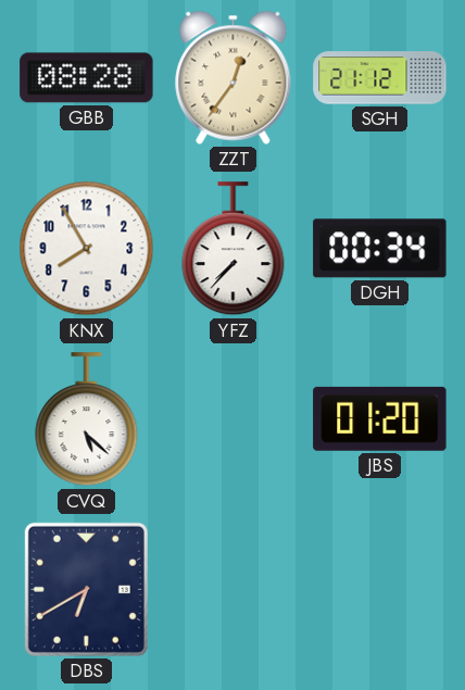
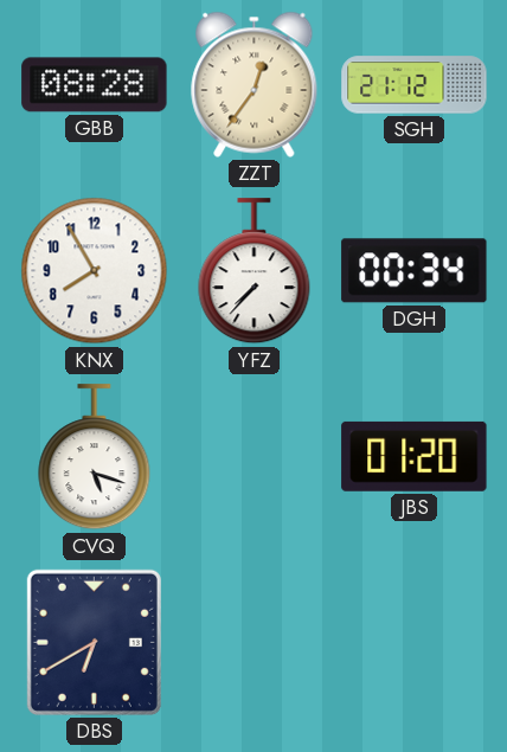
CVQ: 5:22 -> 5:18 (95, 457)
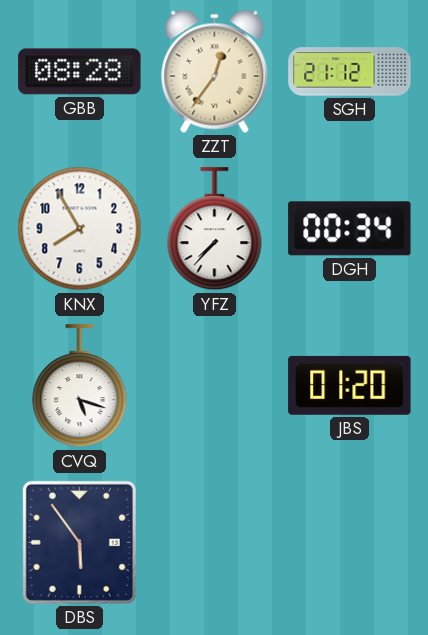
DBS: 6:40 -> 5:54 (79, 542)
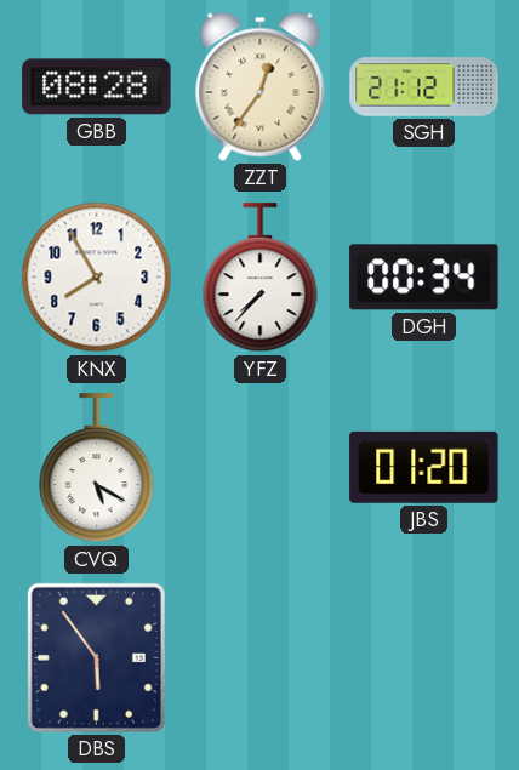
CVQ: 5:18 -> 5:20 (97, 468)
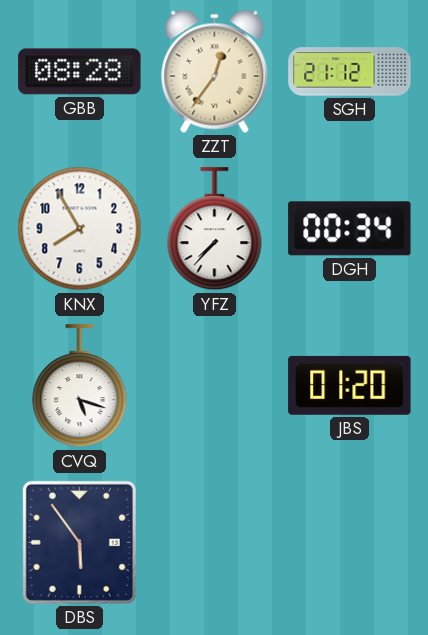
CVQ: 5:20 -> 5:18 (80, 386)
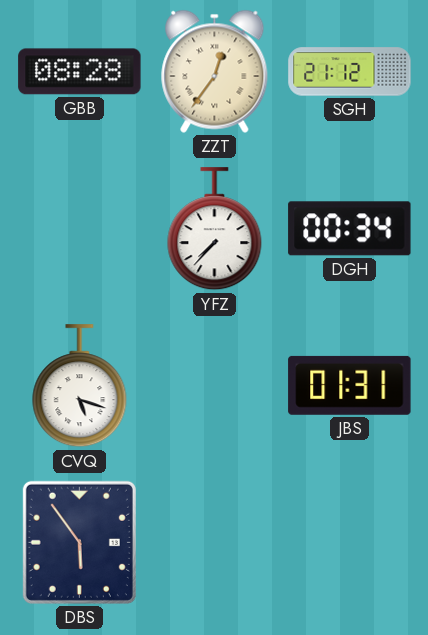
KNX: 7:55 -> none (80, 229)
JBS: 01:20 -> 01:31 (350, 385)
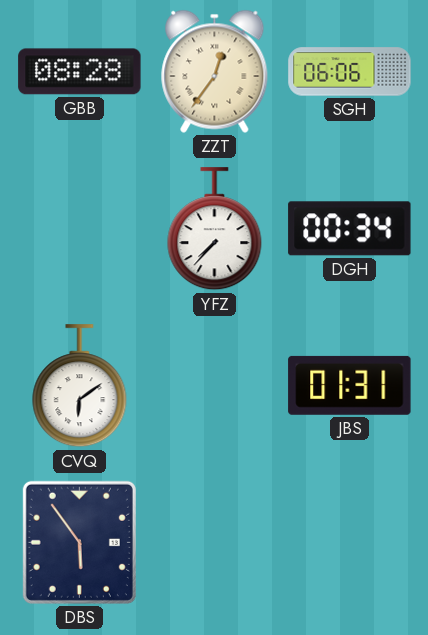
SGH: 21:12 -> 06:06 (350, 72)
CVQ: 5:18 -> 6:09 (80, 386)
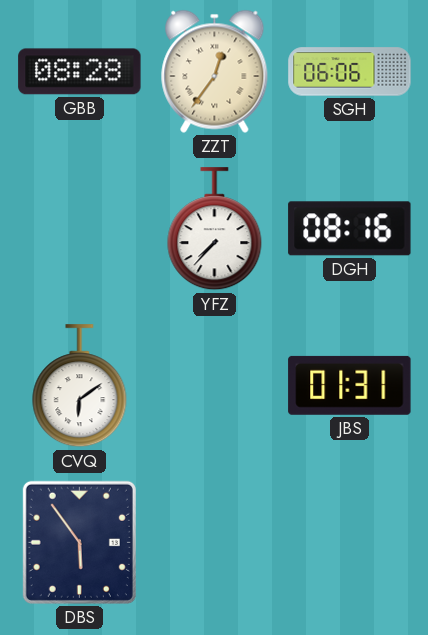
DGH: 00:34 -> 08:16 (350, 229)
